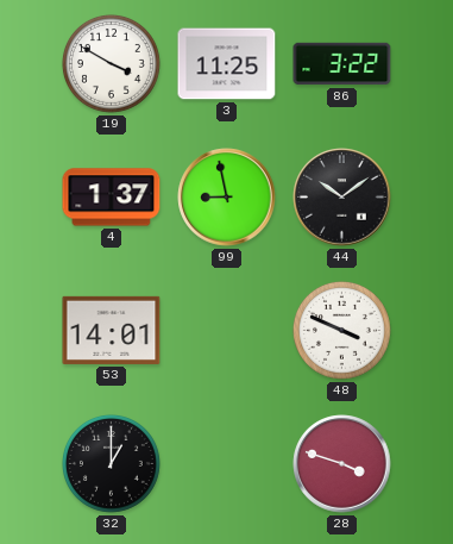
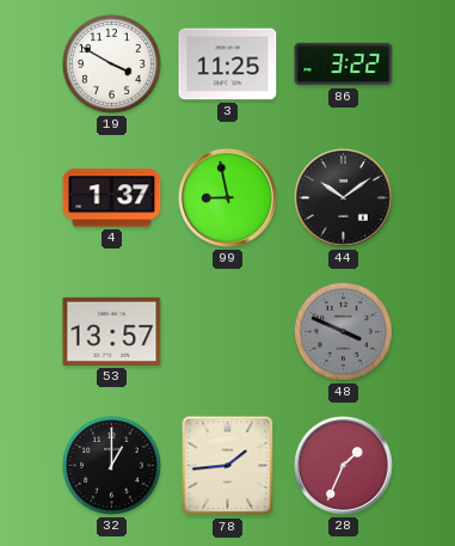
53: 14:01 -> 13:57 (112, 331)
48 dial: white -> grey (343, 331)
78: none -> 1:44 (228, 466)
28: 3:48 -> 1:34 (344, 466)
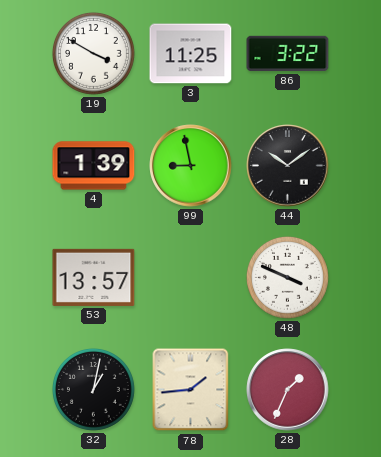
4: 1:37 -> 1:39 (94, 166)
48 dial: grey -> white (287, 277)
32: 1:00 -> 1:02 (93, 389)
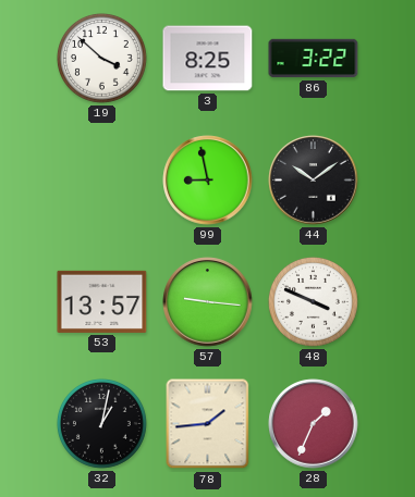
19: 3:50 -> 3:52 (101, 58)
3: 11:25 -> 8:25 (208, 59)
4: 1:39 -> none (94, 166)
57: none -> 9:16 (208, 302)
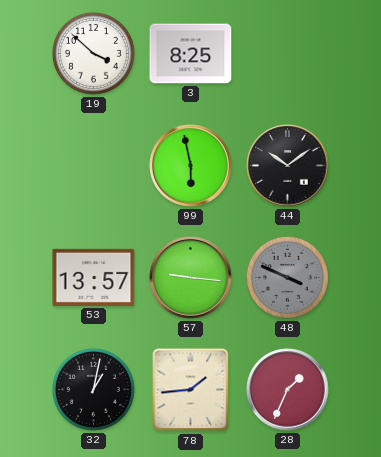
86: 3:22 -> none (314, 59)
99: 8:58 -> 5:58 (191, 166)
48 dial: white -> grey (287, 277)
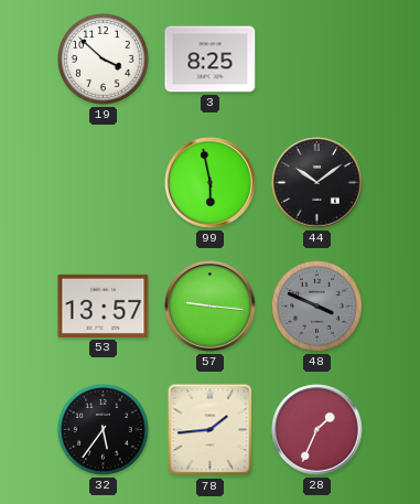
32: 1:02 -> 5:36 (103, 429)
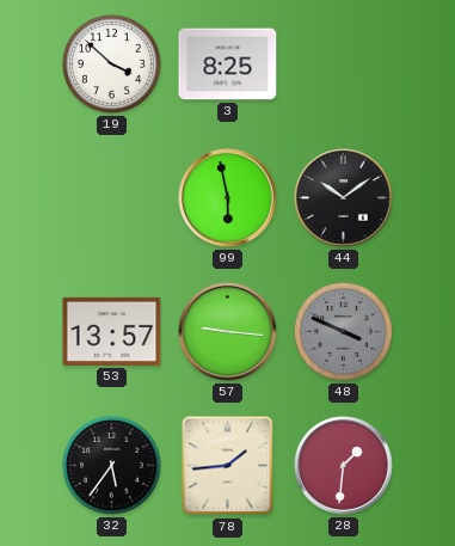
28: 1:34 -> 1:31 (344, 466)
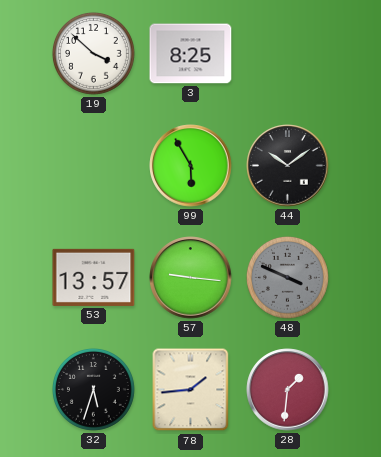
99: 5:58 -> 5:55 (191, 166)
32: 5:36 -> 5:33 (93, 389)
